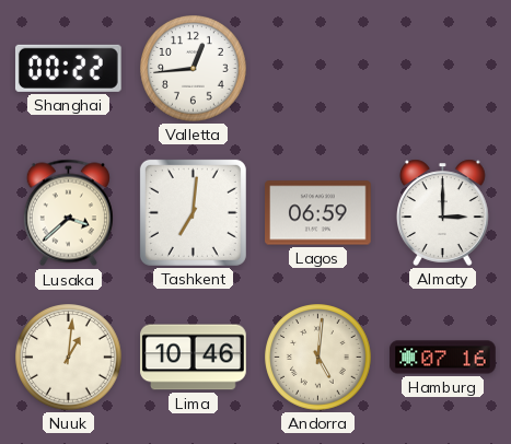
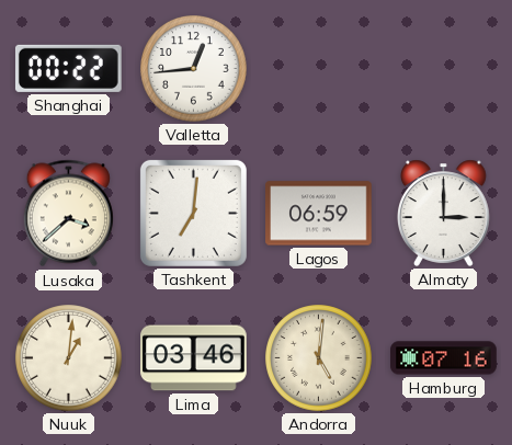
Lima: 10:46 -> 03:46 (194, 358)
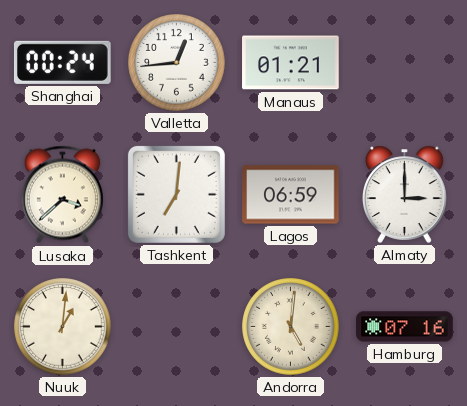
Shanghai: 00:22 -> 00:24 (63, 62)
Manaus: none -> 01:21 (291, 63)
Lima: 03:46 -> none (194, 358)
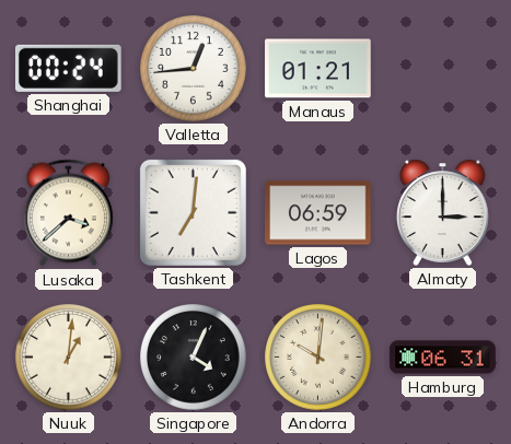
Singapore: none -> 4:04 (194, 358)
Andorra: 5:01 -> 10:01 (318, 358)
Hamburg: 07:16 -> 06:31 (443, 358)
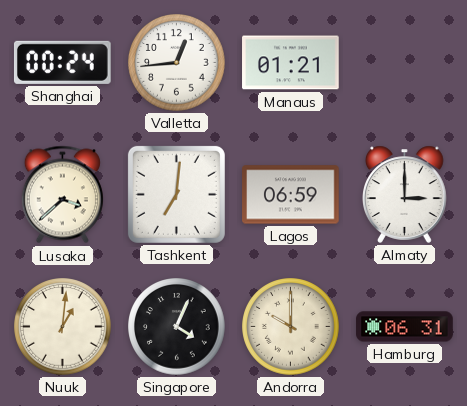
Andorra: 10:01 -> 10:00 (291, 327)
